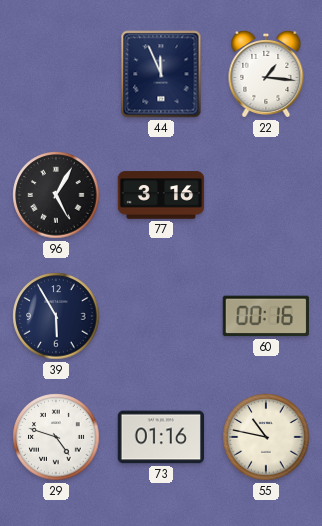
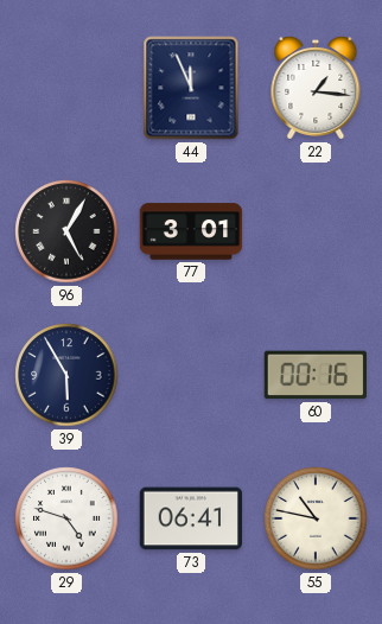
77: 3:16 -> 3:01 (191, 231)
73: 01:16 -> 06:41 (191, 518)
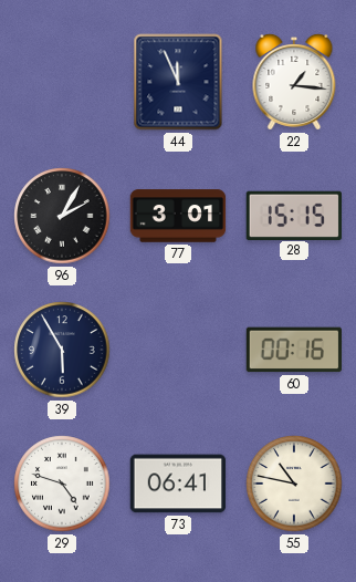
96: 5:05 -> 2:05 (62, 216)
28: none -> 15:15 (293, 215)
